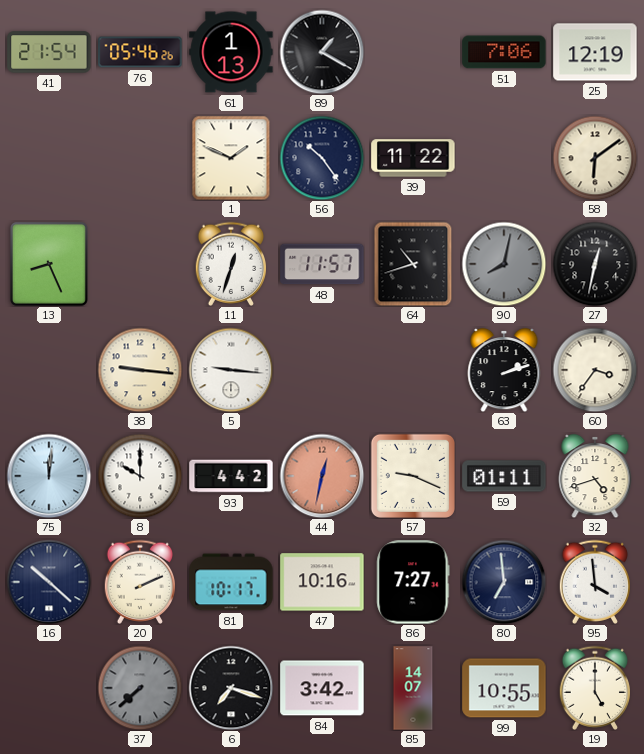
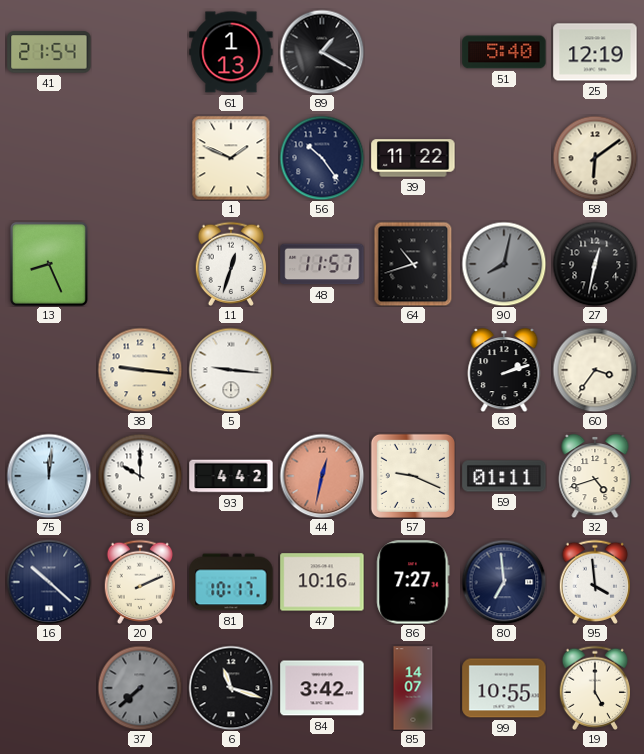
76: 05:46 -> none (140, 52)
51: 7:06 -> 5:40 (504, 52)
6: 7:18 -> 11:18 (231, 688)
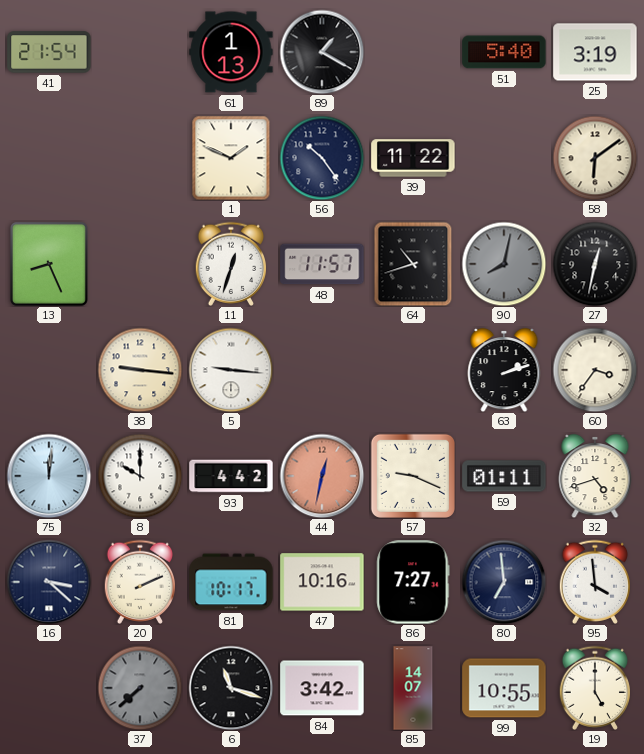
25: 12:19 -> 3:19 (595, 52)
16: 10:22 -> 3:22 (49, 582)
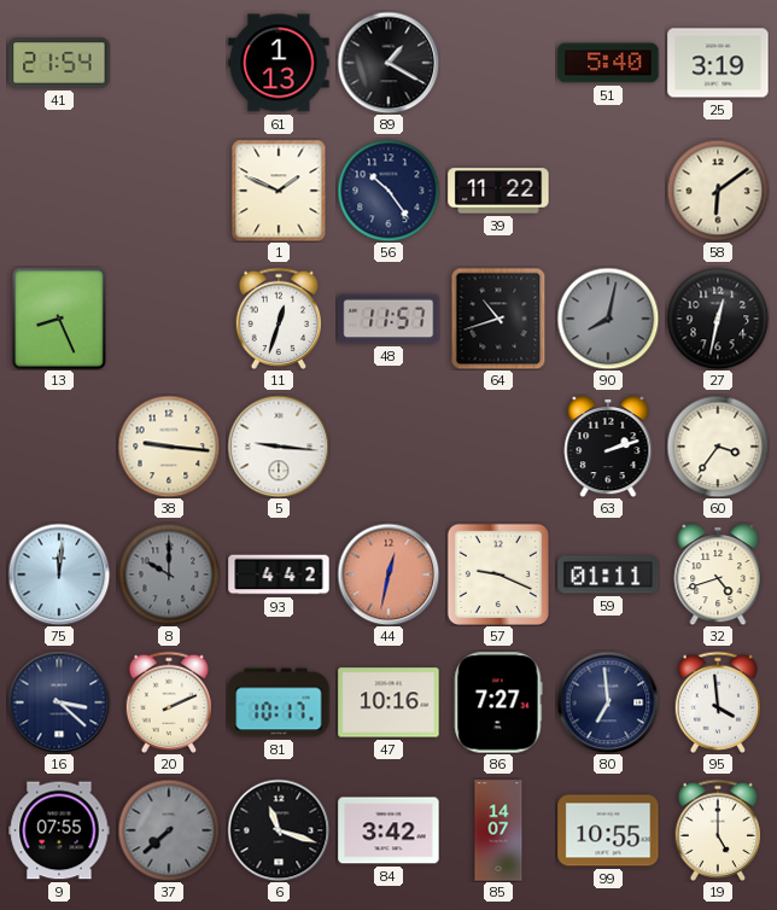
8 dial: white -> grey (169, 574)
9: none -> 07:55 (59, 830)
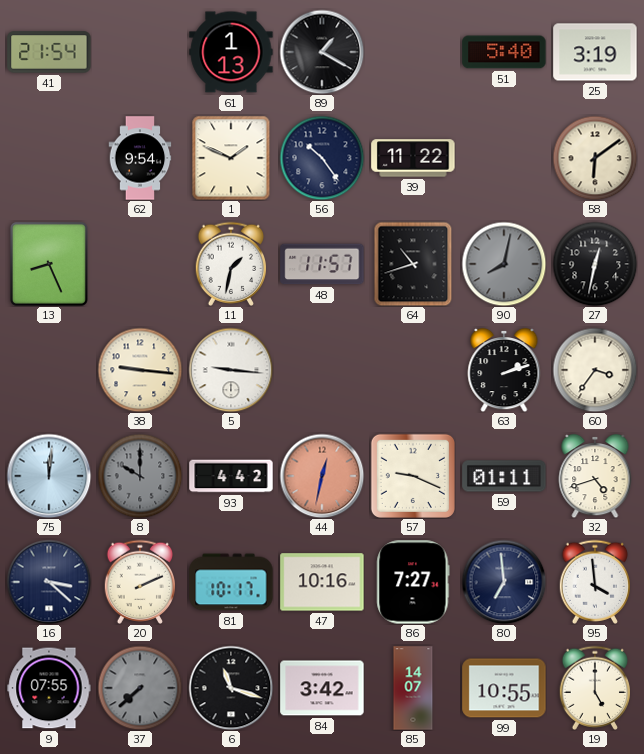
62: none -> 9:54 (140, 158)
11: 12:33 -> 1:32 (230, 264)
